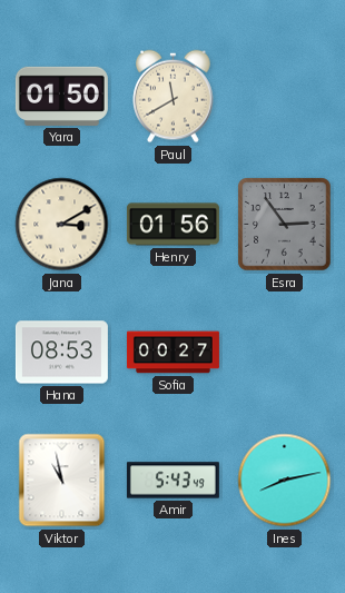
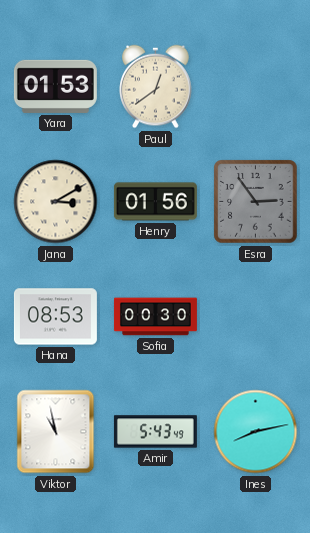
Yara: 01:50 -> 01:53 (55, 86)
Paul: 11:40 -> 12:39 (156, 87)
Sofia: 00:27 -> 00:30 (155, 317)
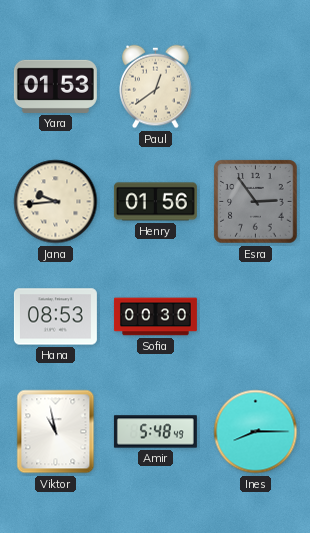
Jana: 3:10 -> 9:44 (56, 202)
Amir: 5:43 -> 5:48 (155, 432)
Ines: 8:13 -> 8:15 (256, 432)
